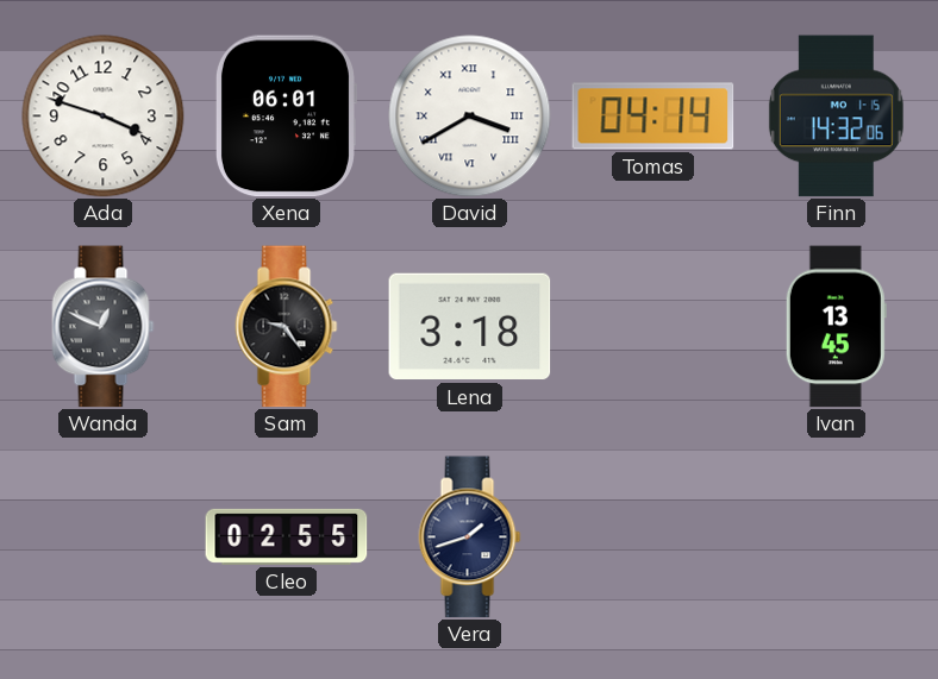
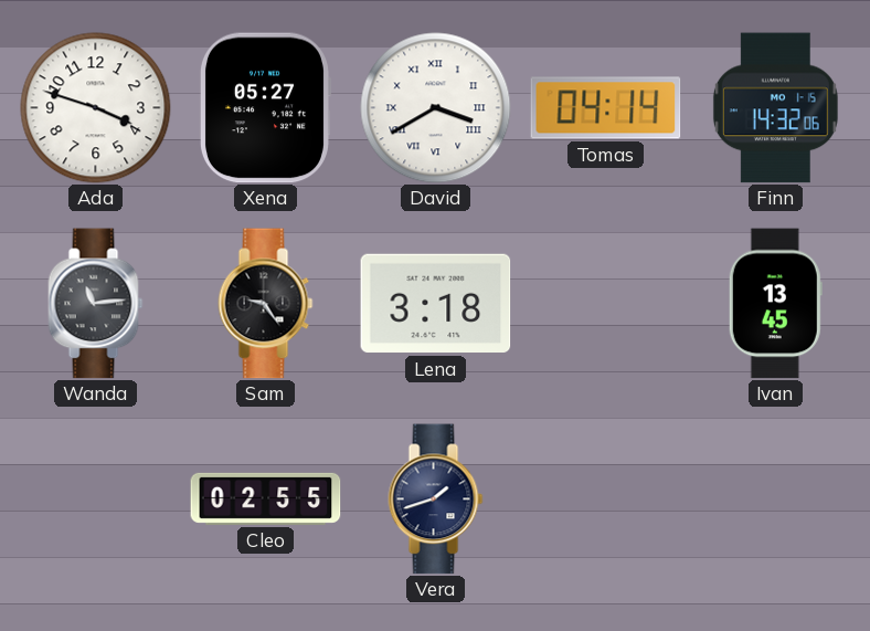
Xena: 06:01 -> 05:27 (265, 108)
Wanda: 12:49 -> 11:14 (96, 304)
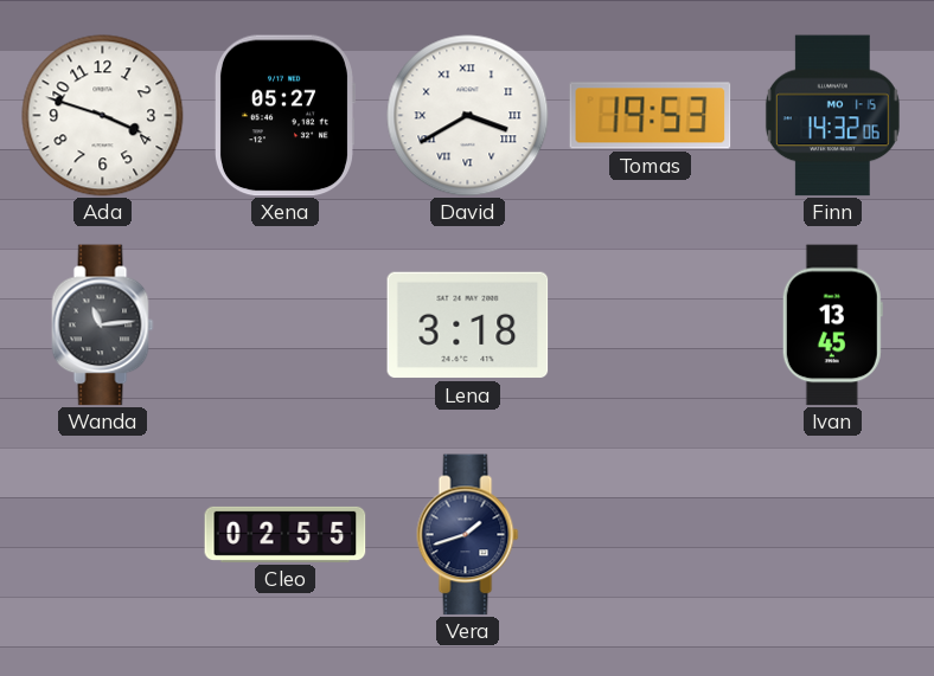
Tomas: 04:14 -> 19:53 (651, 116)
Sam: 9:24 -> none (266, 304)
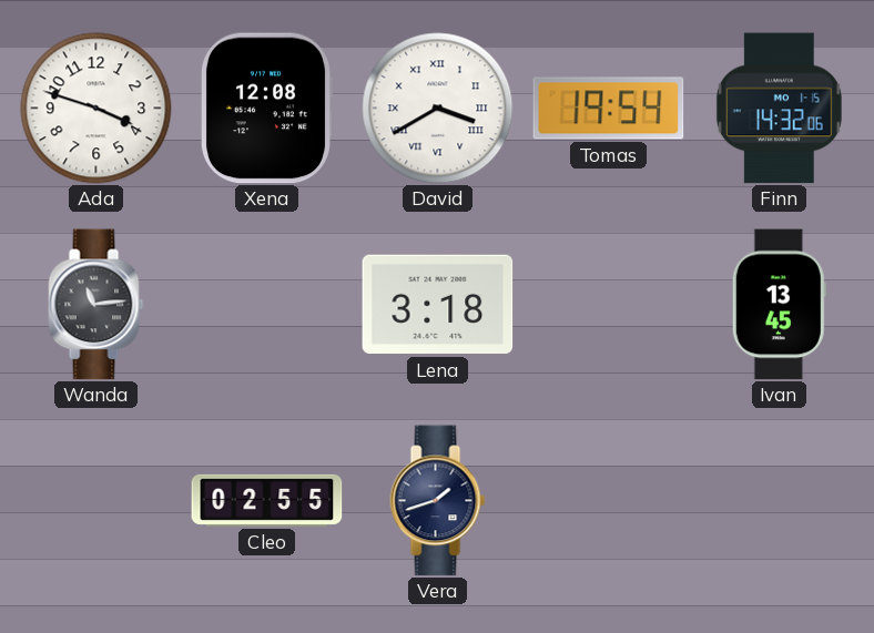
Xena: 05:27 -> 12:08 (266, 109)
Tomas: 19:53 -> 19:54 (609, 109)
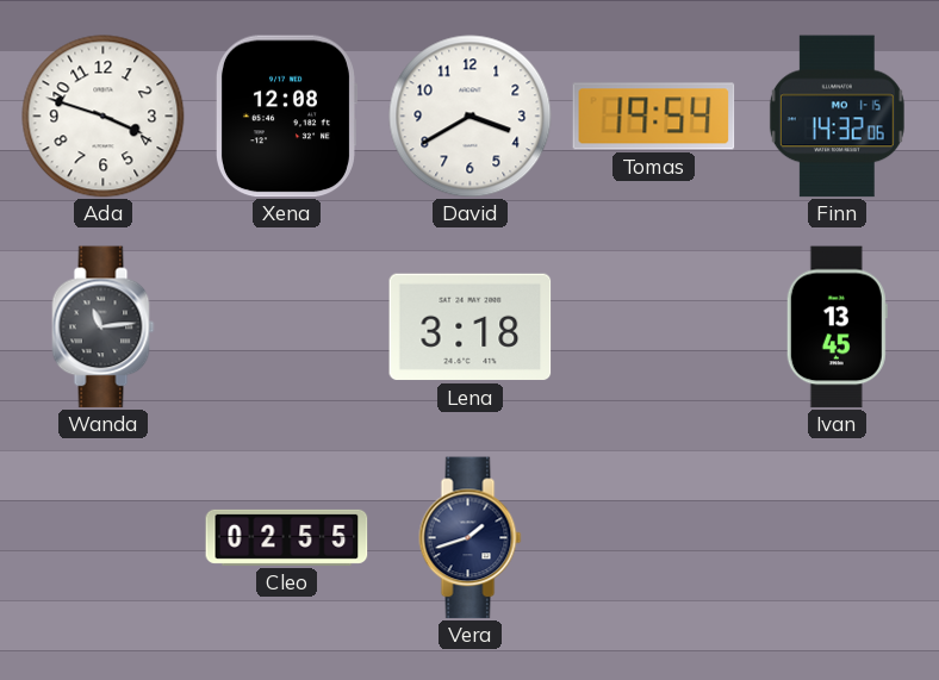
David numerals: Roman -> Arabic (471, 117)
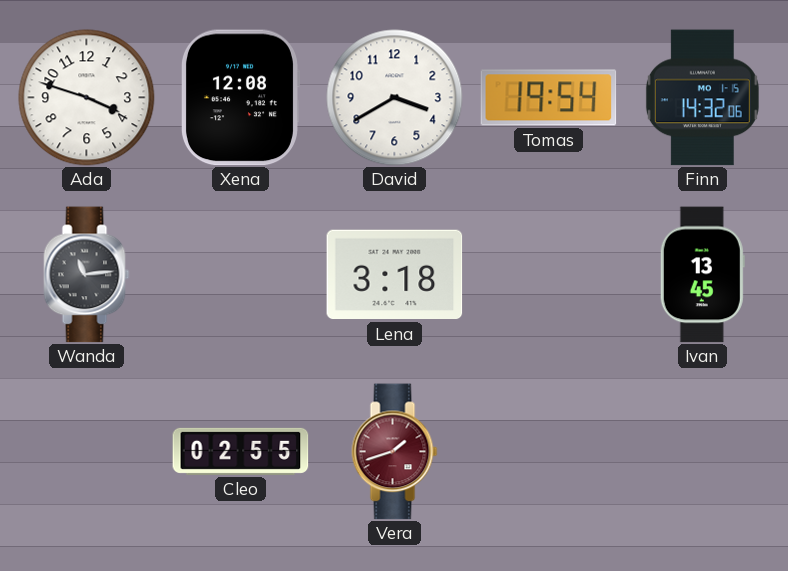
Vera dial: navy -> burgundy (395, 452)
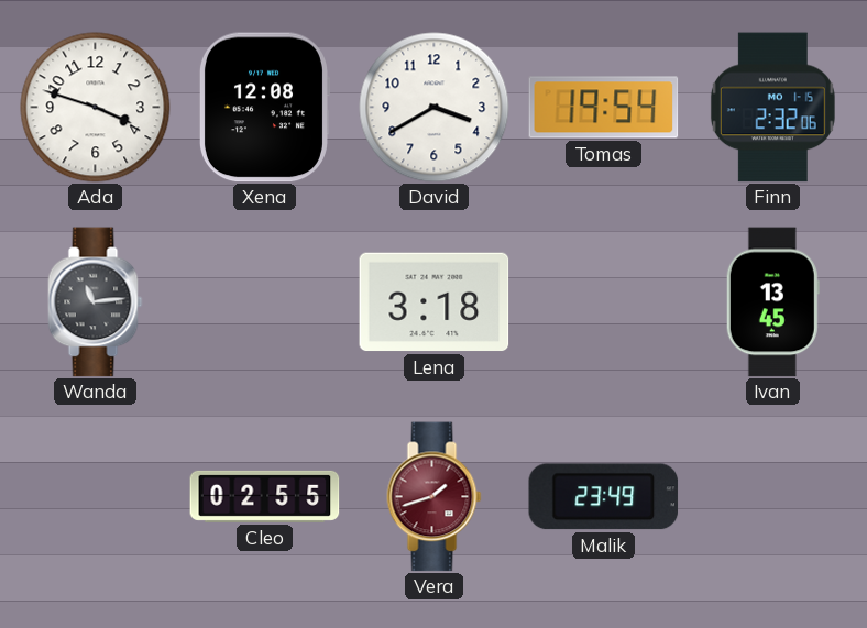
Finn: 14:32 -> 2:32 (772, 108)
Malik: none -> 23:49 (604, 497)
